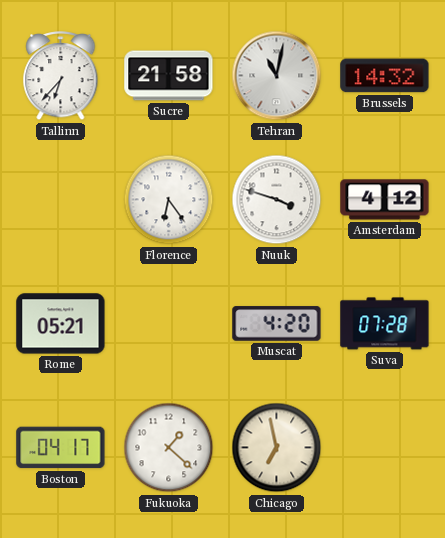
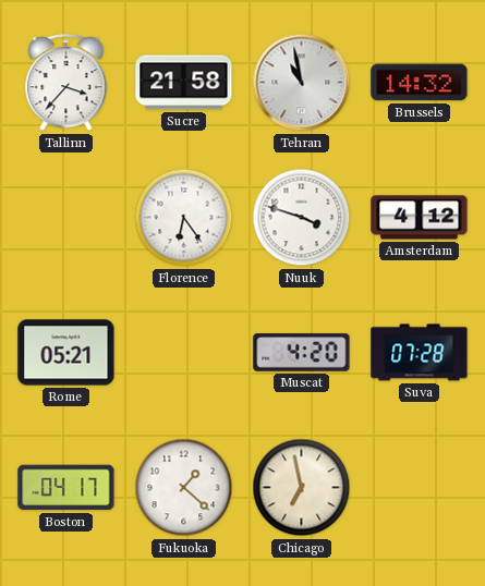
Tallinn: 6:37 -> 3:37 (66, 83)
Tehran: 11:02 -> 10:58 (302, 83)
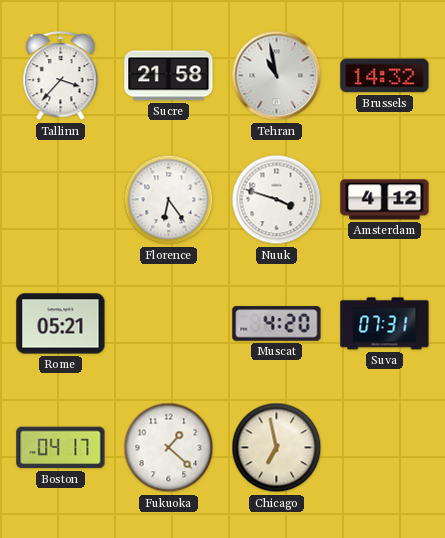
Suva: 07:28 -> 07:31 (385, 324)
